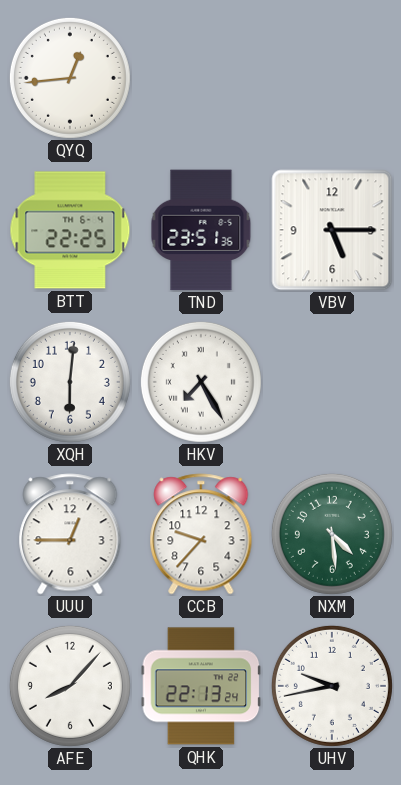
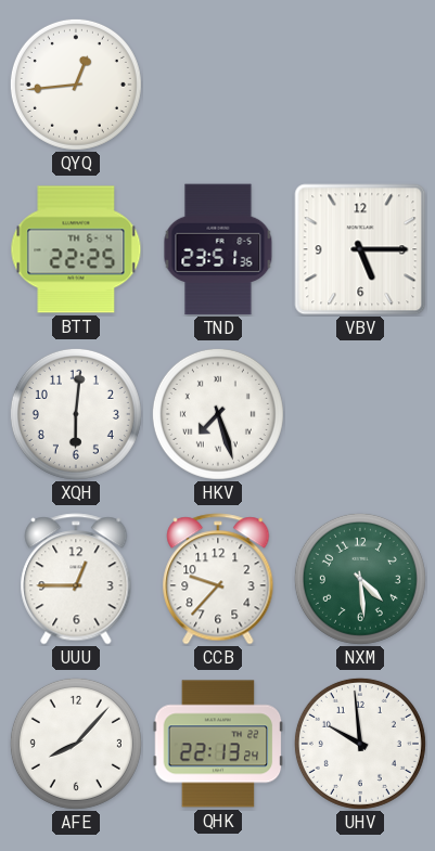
HKV: 7:25 -> 7:27 (218, 414)
UHV: 9:43 -> 9:59 (360, 744)
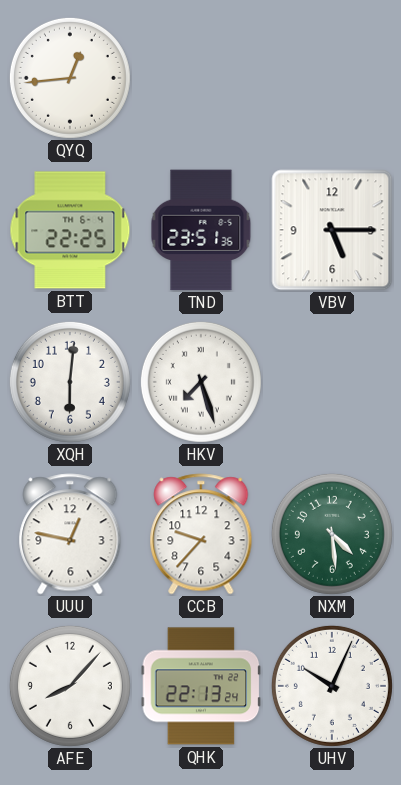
UUU: 12:45 -> 12:47 (70, 534)
UHV: 9:59 -> 10:04 (332, 686)
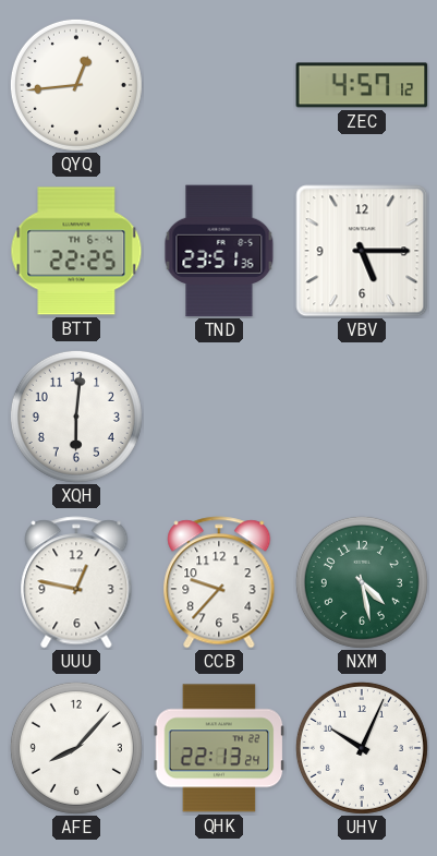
ZEC: none -> 4:57 (362, 85)
HKV: 7:27 -> none (201, 382)
NXM: 4:29 -> 4:28 (362, 582)
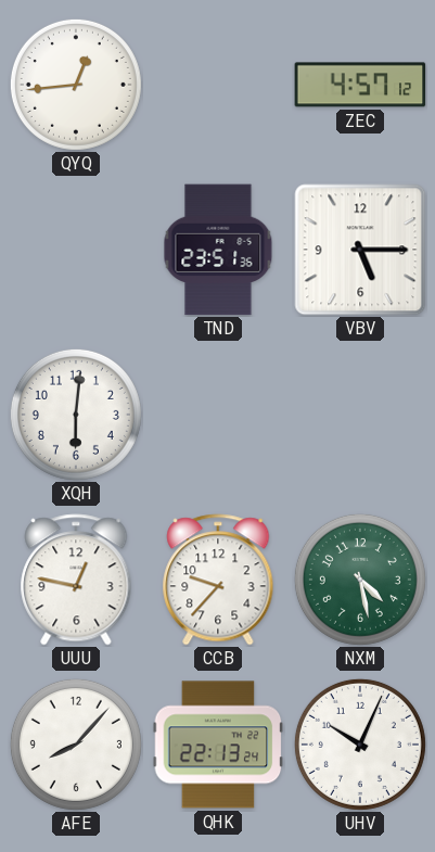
BTT: 22:25 -> none (76, 251)
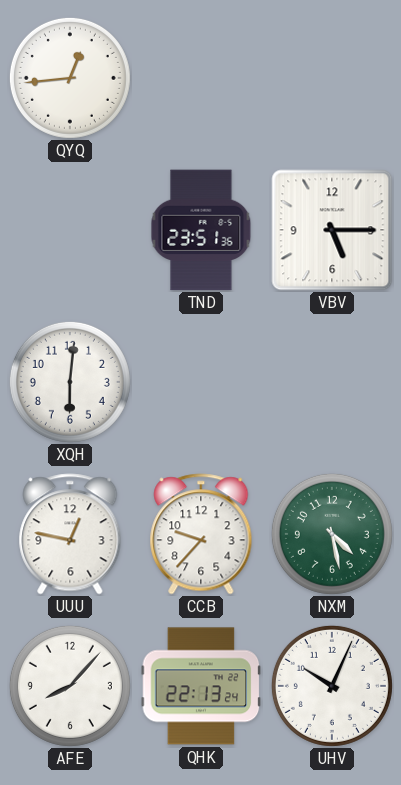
ZEC: 4:57 -> none (360, 85)
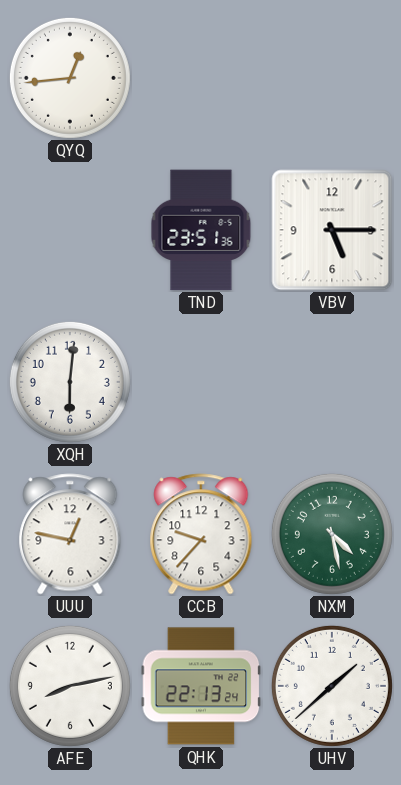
AFE: 8:07 -> 8:13 (70, 686)
UHV: 10:04 -> 1:38 (332, 686)
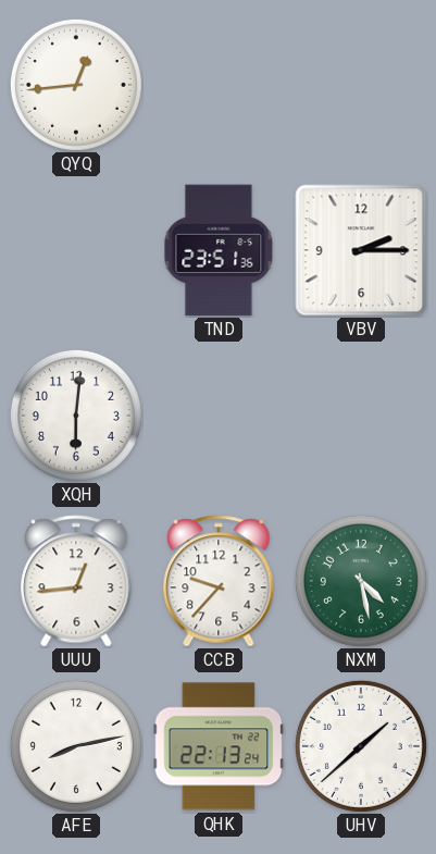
VBV: 5:15 -> 2:15 (361, 250)
UUU: 12:47 -> 12:44 (76, 581)
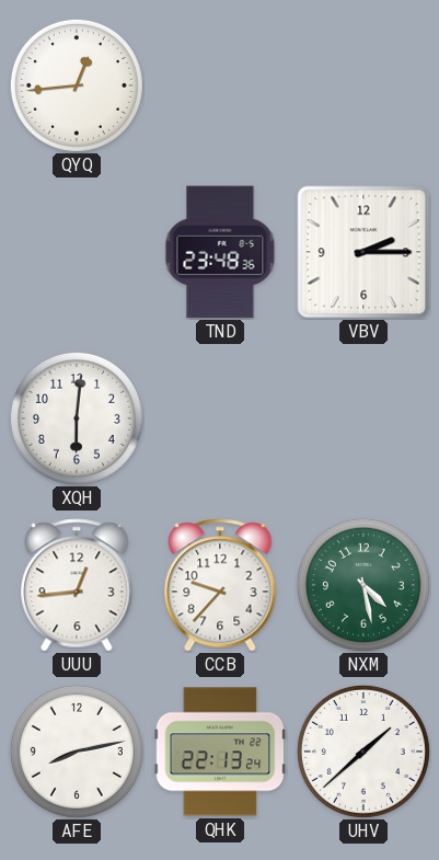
TND: 23:51 -> 23:48 (220, 252)
